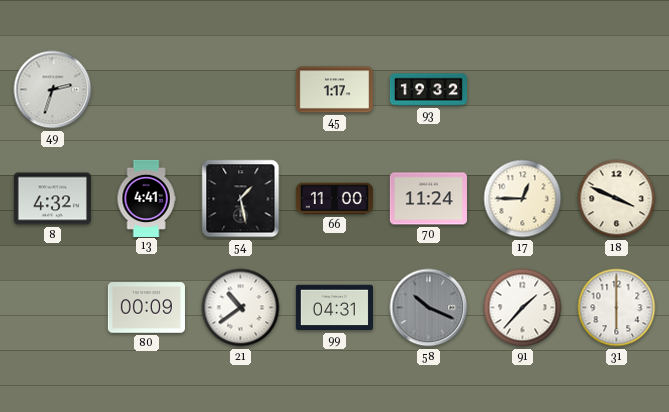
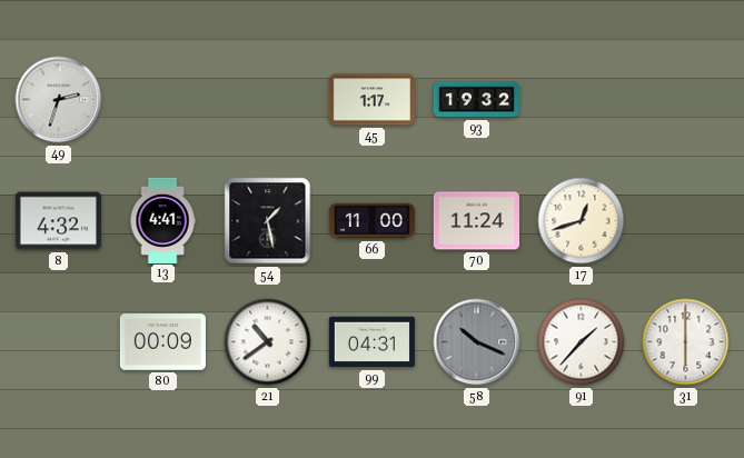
17: 12:45 -> 12:42 (582, 221)
18: 3:49 -> none (617, 199)
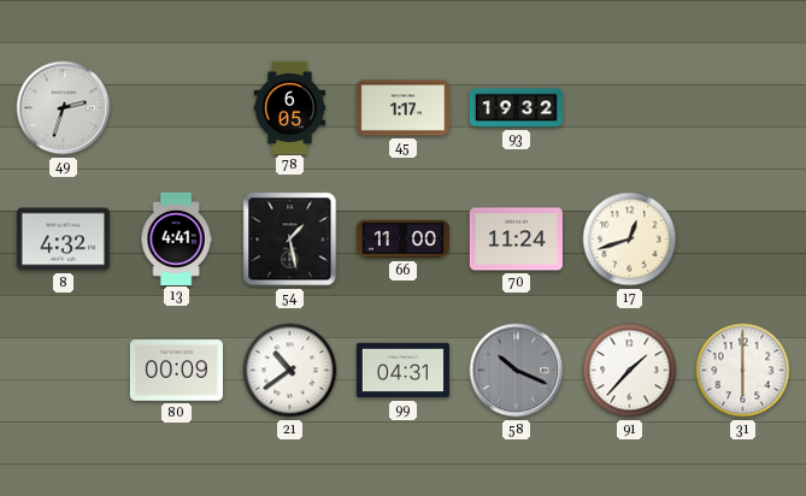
78: none -> 6:05 (289, 107)
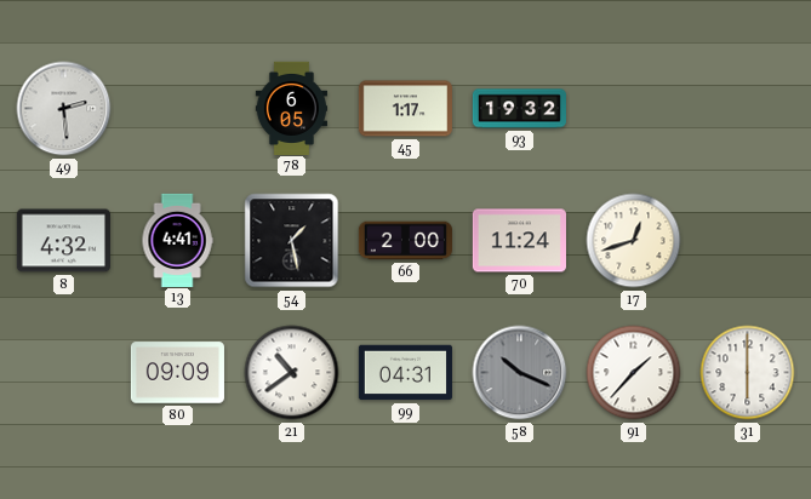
49: 2:33 -> 2:29 (64, 109)
66: 11:00 -> 2:00 (405, 241)
80: 00:09 -> 09:09 (177, 373)
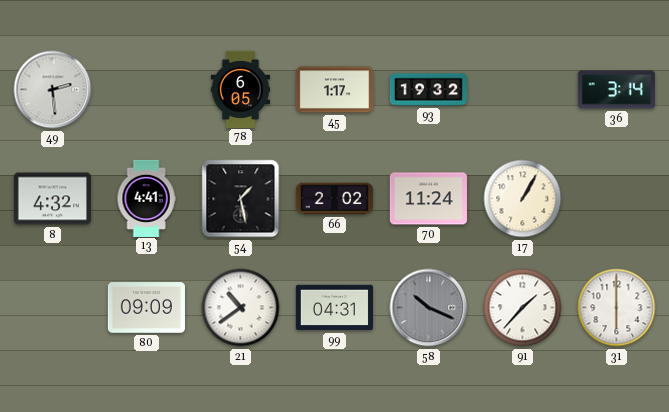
36: none -> 3:14 (616, 90)
66: 2:00 -> 2:02 (334, 199)
17: 12:42 -> 1:05 (523, 199)
